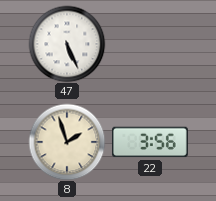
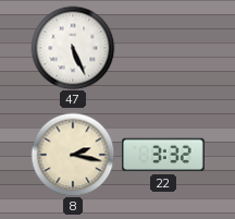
8: 1:57 -> 2:17 (73, 155)
22: 3:56 -> 3:32 (164, 155)
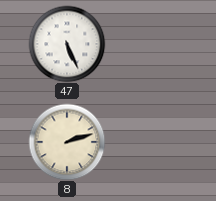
8: 2:17 -> 2:12 (67, 142)
22: 3:32 -> none (164, 155)
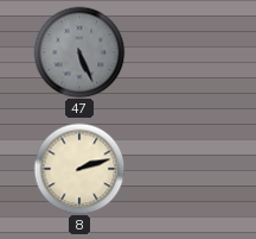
47 dial: white -> grey (79, 52)
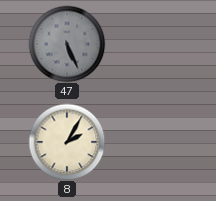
8: 2:12 -> 2:05 (67, 142)
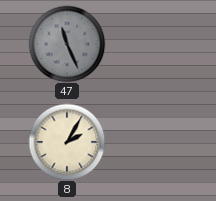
47: 5:26 -> 11:26 (67, 44)
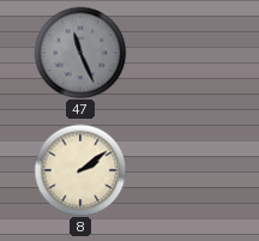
8: 2:05 -> 2:09 (80, 170)
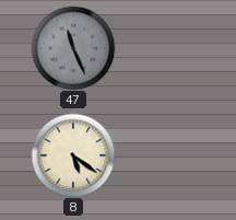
8: 2:09 -> 5:21 (73, 155)
